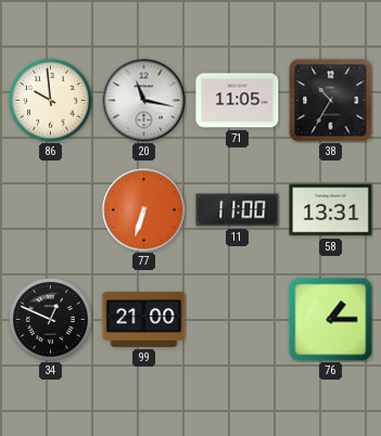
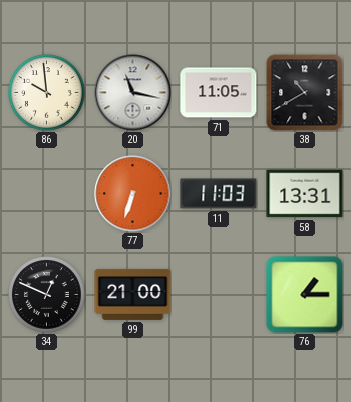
38: 10:35 -> 10:40 (305, 93)
11: 11:00 -> 11:03 (219, 194)
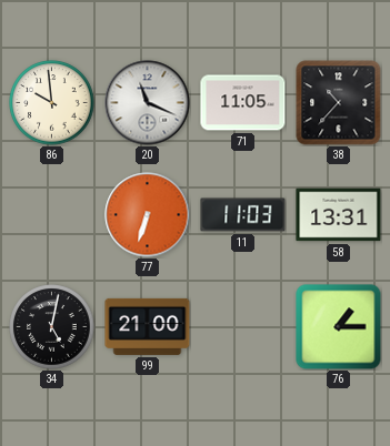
20: 11:17 -> 11:19 (148, 103)
38: 10:40 -> 10:37 (339, 103)
34: 12:49 -> 5:02 (52, 327)
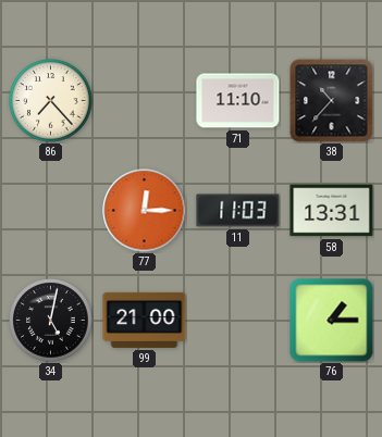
86: 9:59 -> 7:23 (51, 101)
20: 11:19 -> none (148, 103)
71: 11:05 -> 11:10 (238, 101)
77: 6:33 -> 12:15 (145, 211)
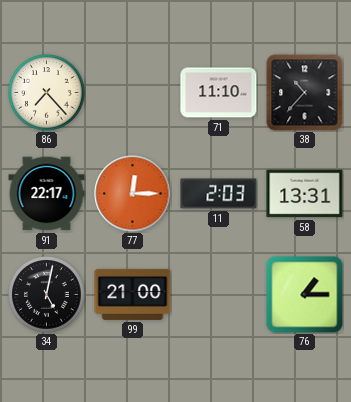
91: none -> 22:17 (47, 194)
11: 11:03 -> 2:03 (219, 194)
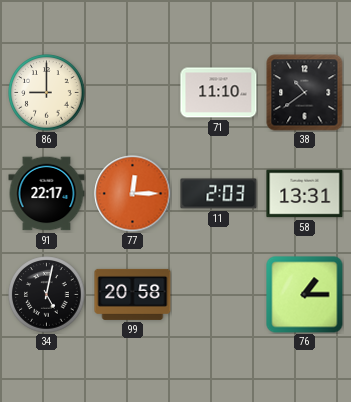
86: 7:23 -> 9:00 (47, 93)
38: 10:37 -> 10:39 (305, 93)
99: 21:00 -> 20:58 (133, 294)
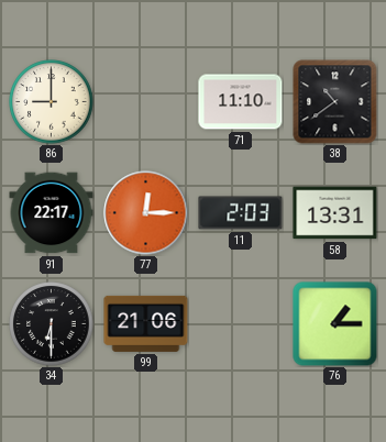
34: 5:02 -> 6:30 (52, 324)
99: 20:58 -> 21:06 (146, 323)
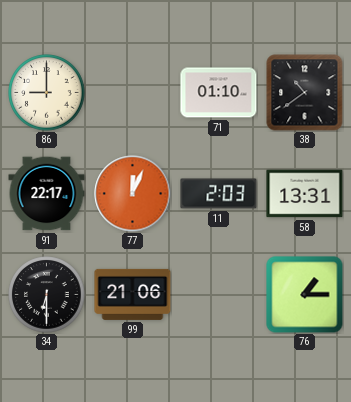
71: 11:10 -> 01:10 (219, 93)
77: 12:15 -> 12:04 (133, 194)
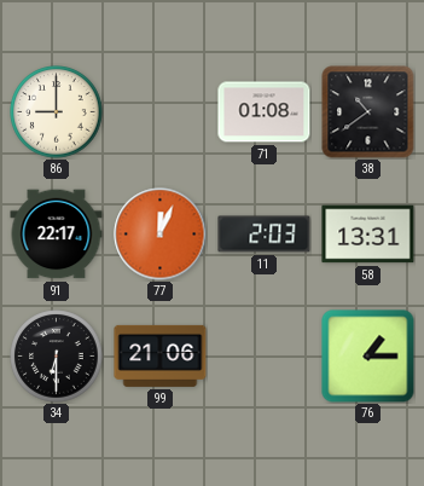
71: 01:10 -> 01:08 (265, 112)
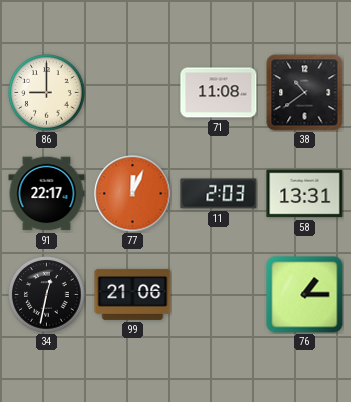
71: 01:08 -> 11:08 (219, 93)
34: 6:30 -> 12:32 (47, 295)
